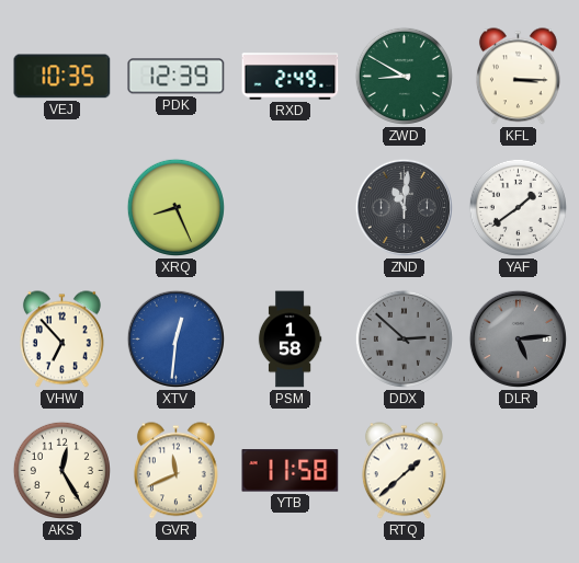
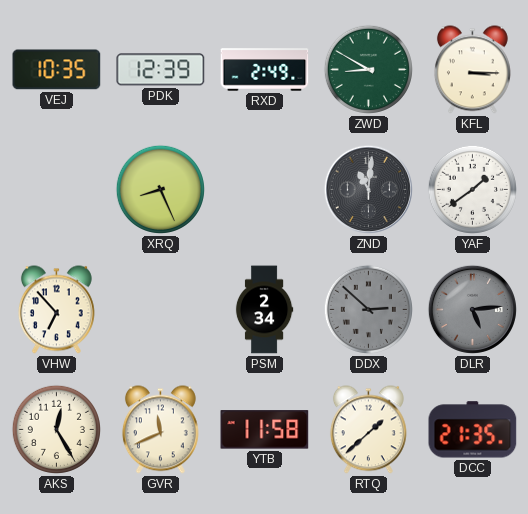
XTV: 12:31 -> none (175, 338)
PSM: 1:58 -> 2:34 (264, 310)
DCC: none -> 21:35 (473, 430)
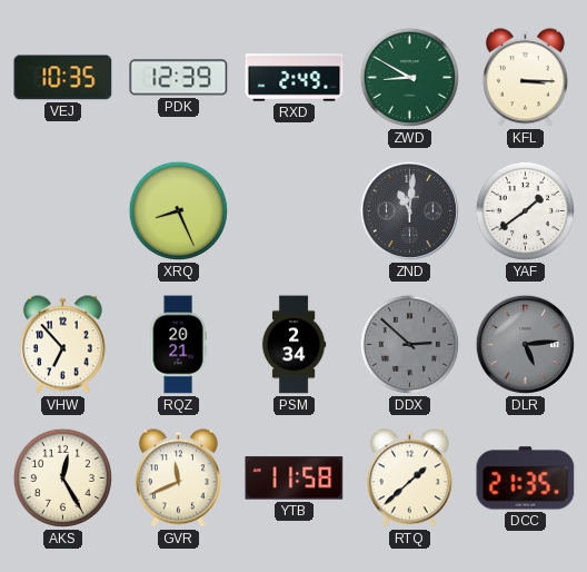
RQZ: none -> 20:21 (178, 345)
